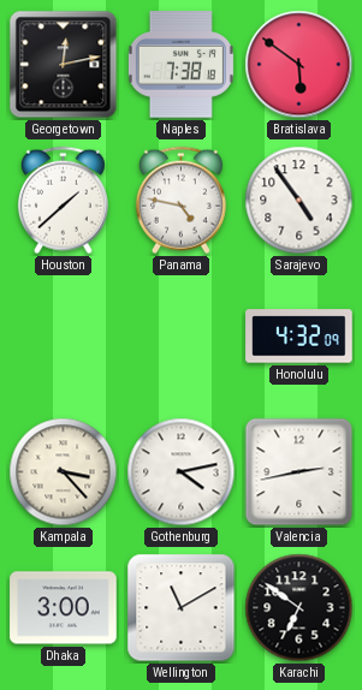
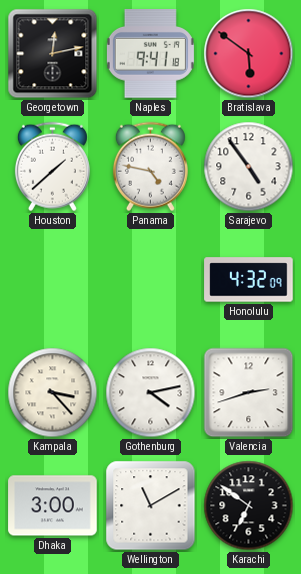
Naples: 7:38 -> 9:41 (150, 54)
Valencia: 2:43 -> 2:42 (249, 393)
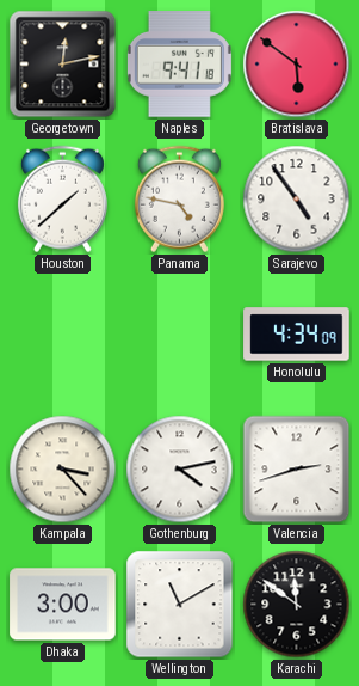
Honolulu: 4:32 -> 4:34 (297, 335)
Karachi: 6:51 -> 11:51 (297, 605)
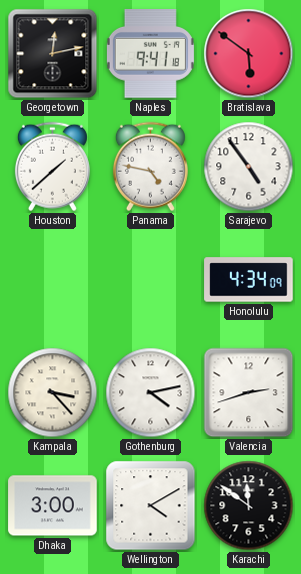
Wellington: 11:10 -> 4:10 (151, 506)
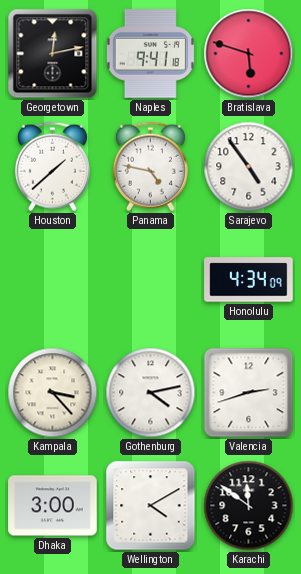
Bratislava: 5:51 -> 5:48 (249, 54)
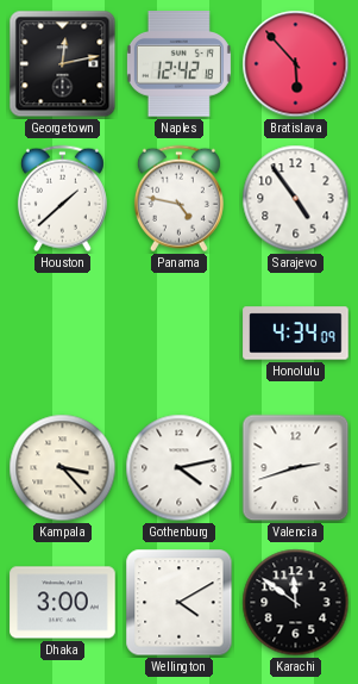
Naples: 9:41 -> 12:42 (178, 64)
Bratislava: 5:48 -> 5:53 (296, 64)
